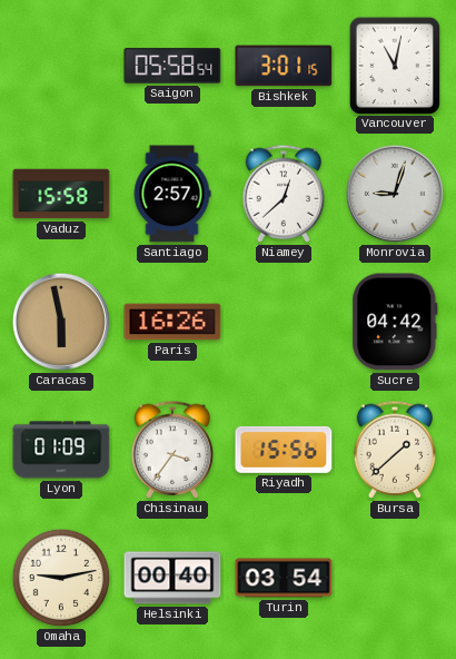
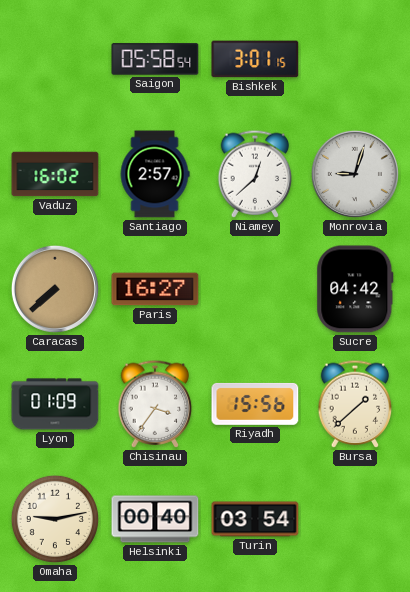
Vancouver: 11:02 -> none (394, 65)
Vaduz: 15:58 -> 16:02 (55, 174)
Caracas: 5:58 -> 7:38 (55, 289)
Paris: 16:26 -> 16:27 (155, 289)
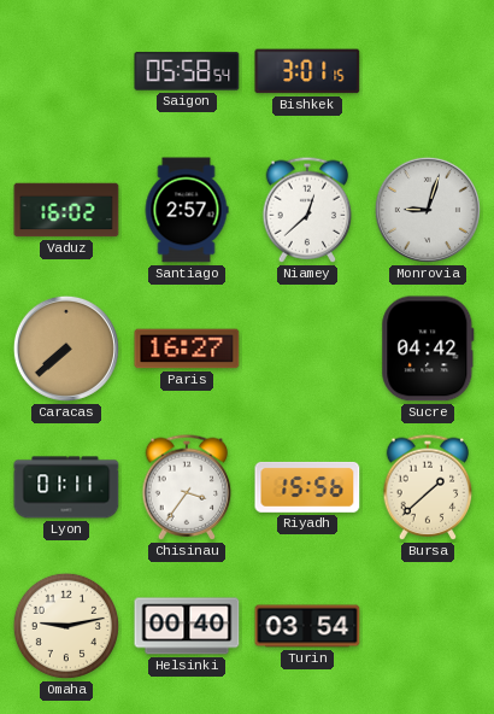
Lyon: 01:09 -> 01:11 (66, 487)
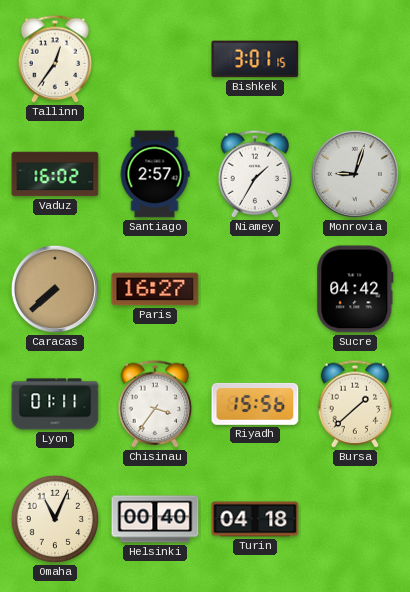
Tallinn: none -> 12:36 (55, 59)
Saigon: 05:58 -> none (187, 71)
Niamey: 12:38 -> 1:35 (255, 174)
Omaha: 9:13 -> 11:04 (55, 519)
Turin: 03:54 -> 04:18 (255, 519)
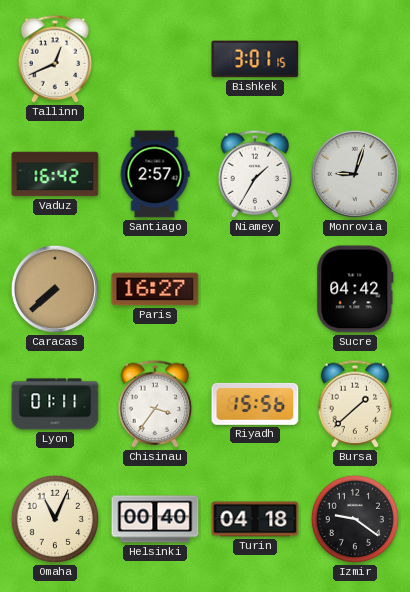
Tallinn: 12:36 -> 12:41 (55, 59)
Vaduz: 16:02 -> 16:42 (55, 174)
Izmir: none -> 9:21 (355, 519)
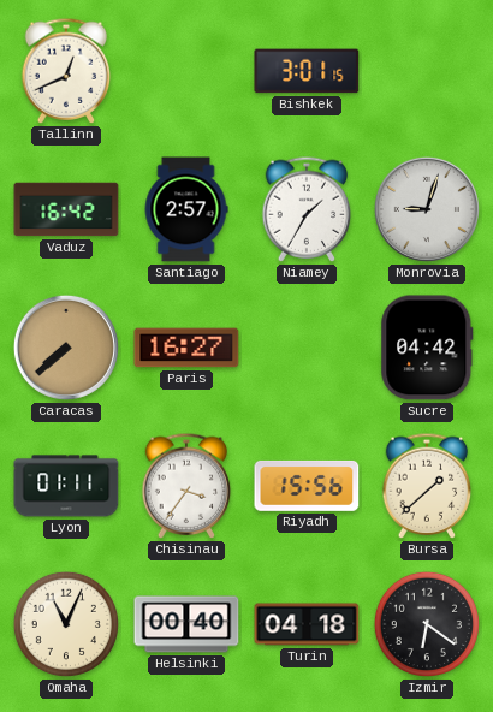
Izmir: 9:21 -> 6:21 (427, 624)
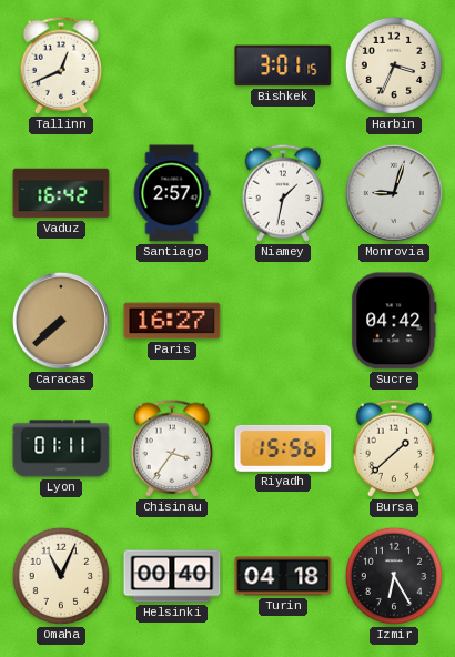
Harbin: none -> 3:34 (394, 65)
Niamey: 1:35 -> 1:32 (283, 193)
Izmir: 6:21 -> 6:25 (394, 576)
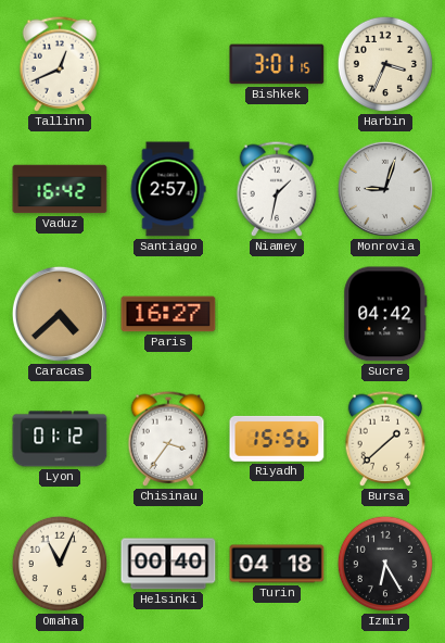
Caracas: 7:38 -> 4:38 (60, 314)
Lyon: 01:11 -> 01:12 (60, 439)
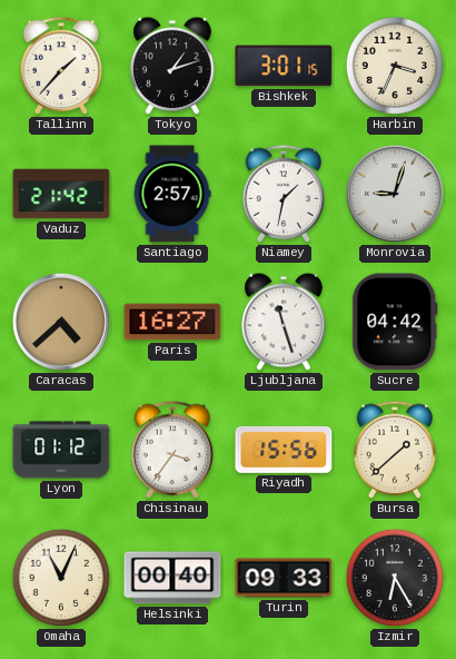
Tallinn: 12:41 -> 1:37 (61, 66)
Tokyo: none -> 1:12 (172, 66)
Vaduz: 16:42 -> 21:42 (61, 194)
Ljubljana: none -> 11:27 (284, 322)
Turin: 04:18 -> 09:33 (284, 578)
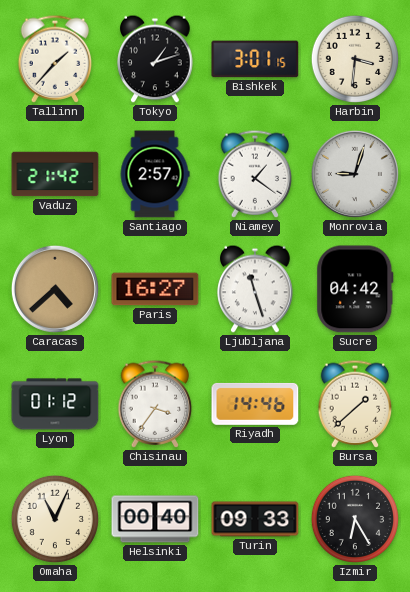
Harbin: 3:34 -> 3:31 (355, 59)
Niamey: 1:32 -> 1:21 (255, 174)
Riyadh: 15:56 -> 14:46 (255, 404)
